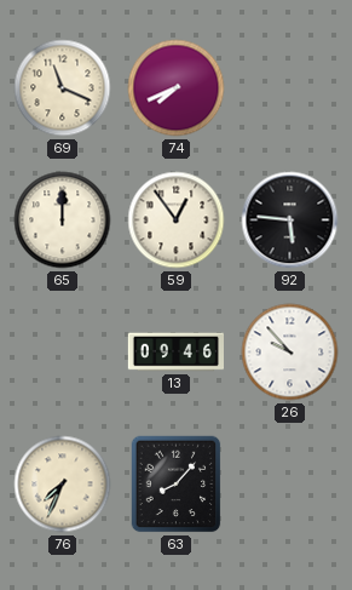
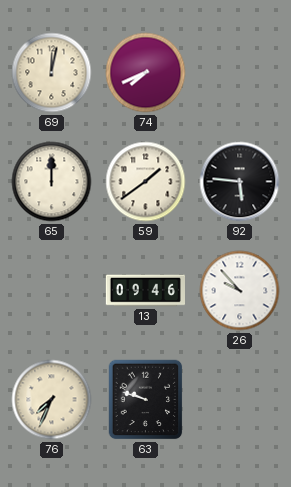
69: 11:19 -> 12:02 (52, 73)
59: 12:54 -> 1:39 (146, 182)
63: 8:07 -> 9:48 (146, 400)
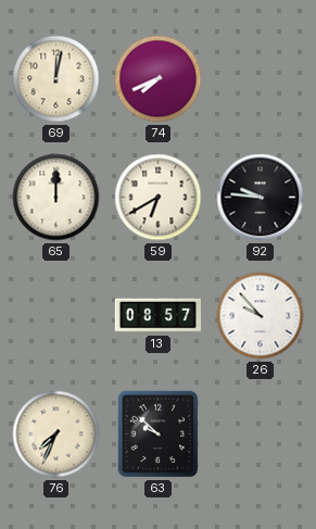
59: 1:39 -> 6:40 (159, 198)
92: 5:46 -> 9:46 (261, 198)
13: 09:46 -> 08:57 (157, 316)
63: 9:48 -> 9:52 (159, 434)
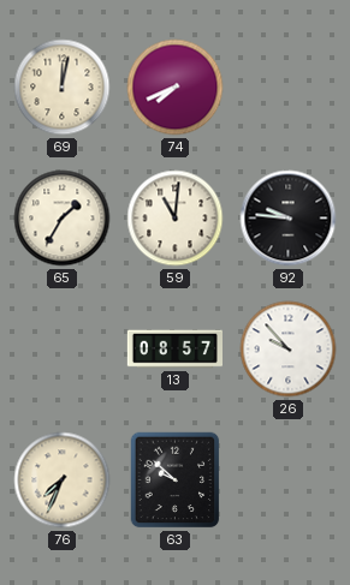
65: 12:00 -> 1:35 (63, 219)
59: 6:40 -> 11:01 (176, 219)
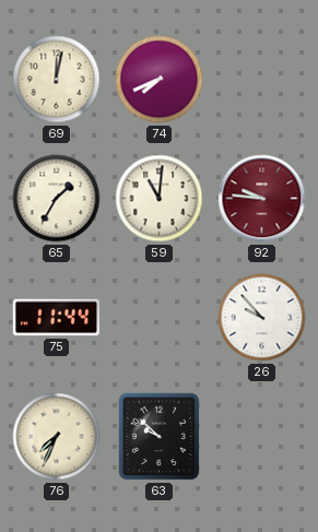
92 dial: black -> burgundy (262, 199)
75: none -> 11:44 (56, 318)
13: 08:57 -> none (174, 350)
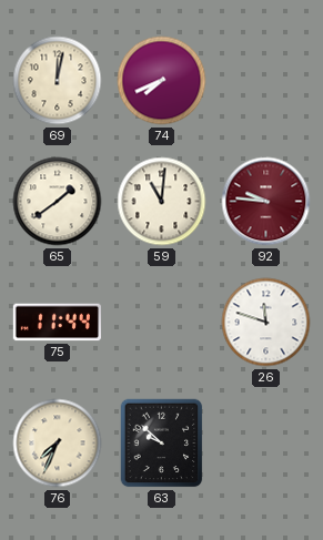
65: 1:35 -> 1:39 (58, 202)
26: 9:53 -> 11:48 (266, 323)
